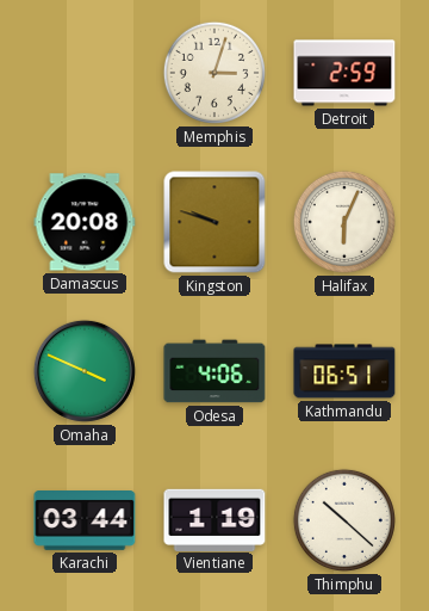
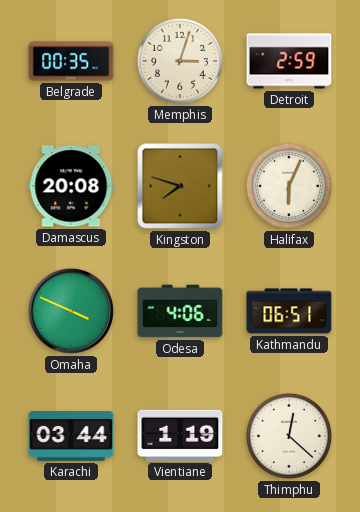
Belgrade: none -> 00:35 (71, 61)
Kingston: 9:48 -> 7:48 (180, 186)
Thimphu: 10:22 -> 12:22 (289, 436)
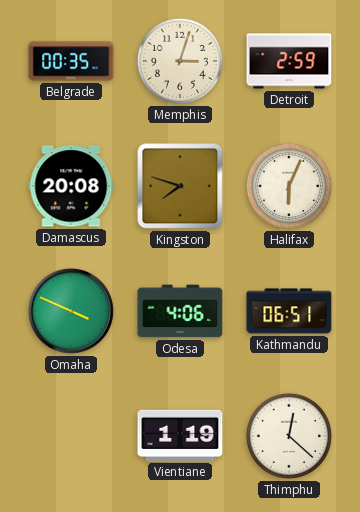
Karachi: 03:44 -> none (71, 437)
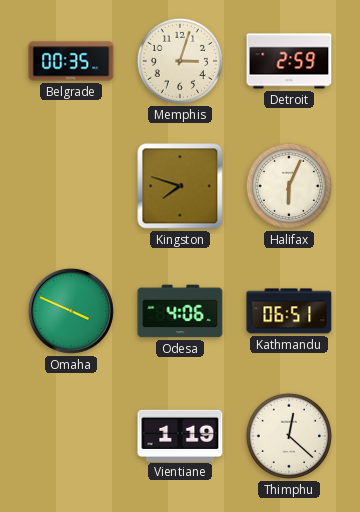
Damascus: 20:08 -> none (71, 186)
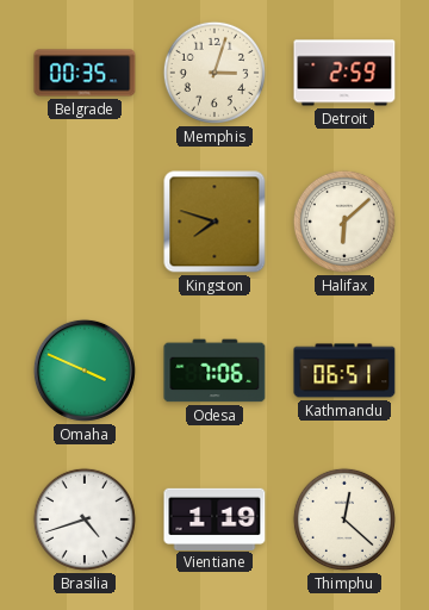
Halifax: 6:04 -> 6:08 (344, 222)
Odesa: 4:06 -> 7:06 (214, 371)
Brasilia: none -> 4:42 (85, 519)
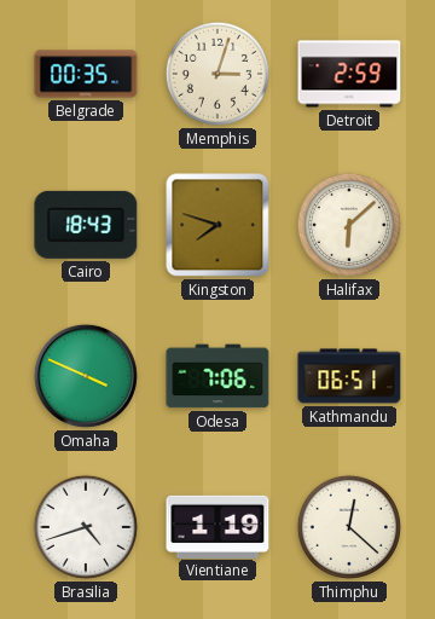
Cairo: none -> 18:43 (86, 225)
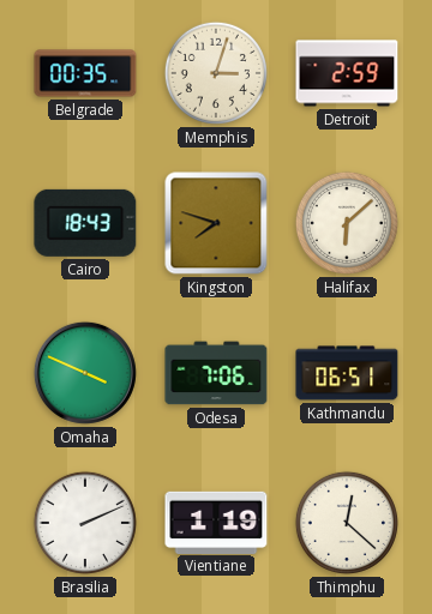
Brasilia: 4:42 -> 2:11 (85, 523)
